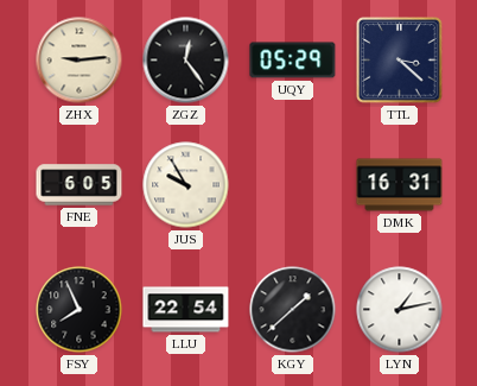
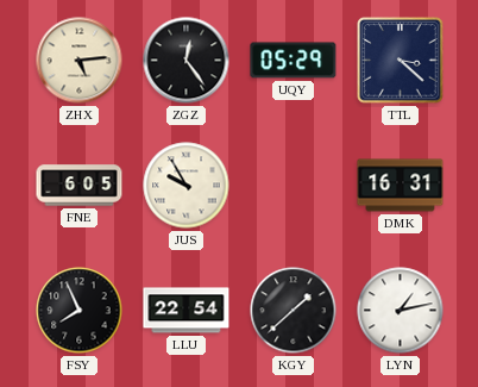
ZHX: 9:14 -> 5:14 (80, 61)
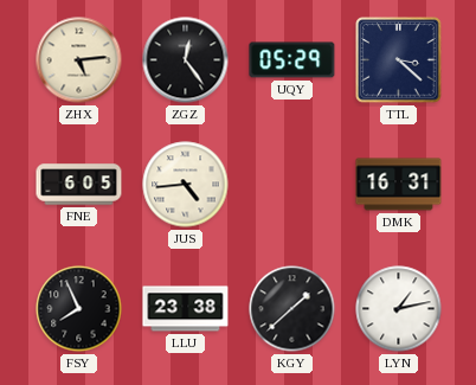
JUS: 9:55 -> 4:44 (186, 185)
LLU: 22:54 -> 23:38 (186, 309)
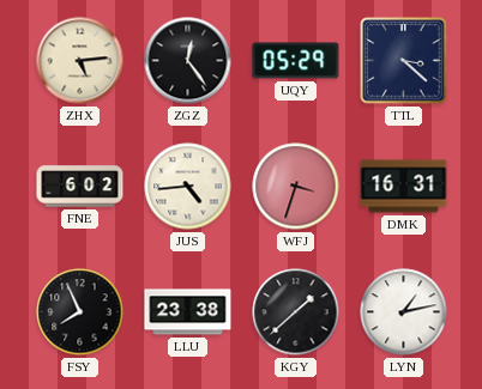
FNE: 6:05 -> 6:02 (80, 187)
WFJ: none -> 3:33 (296, 187)
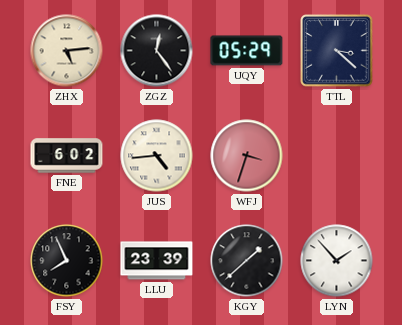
DMK: 16:31 -> none (404, 187)
LLU: 23:38 -> 23:39 (157, 261)
LYN: 1:13 -> 1:53 (337, 261)
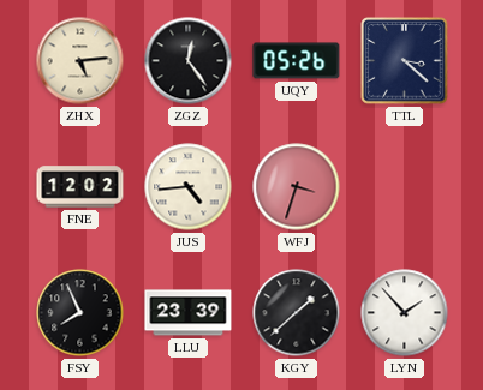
UQY: 05:29 -> 05:26 (297, 61)
FNE: 6:02 -> 12:02 (80, 187)
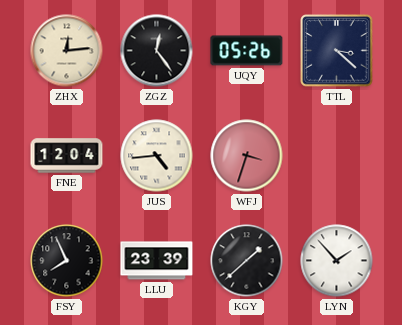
ZHX: 5:14 -> 12:14 (67, 51)
FNE: 12:02 -> 12:04 (67, 156)
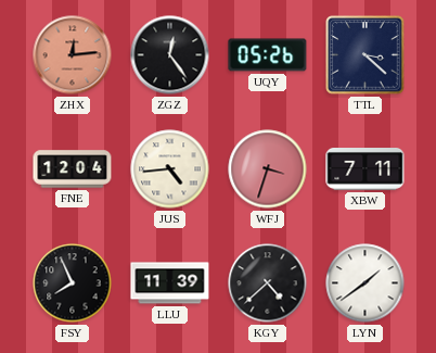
ZHX dial: cream -> salmon (73, 55)
XBW: none -> 7:11 (366, 169)
LLU: 23:39 -> 11:39 (170, 283)
KGY: 1:38 -> 4:38 (268, 283)
LYN: 1:53 -> 1:39 (366, 283)
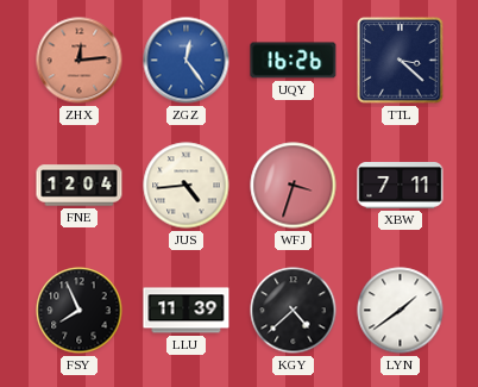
ZGZ dial: black -> blue (187, 61)
UQY: 05:26 -> 16:26 (294, 61)
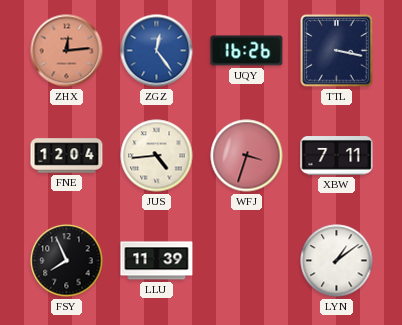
TTL: 3:22 -> 3:17 (337, 51)
KGY: 4:38 -> none (294, 311)
LYN: 1:39 -> 1:09 (337, 261)
